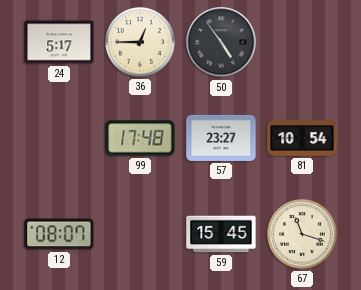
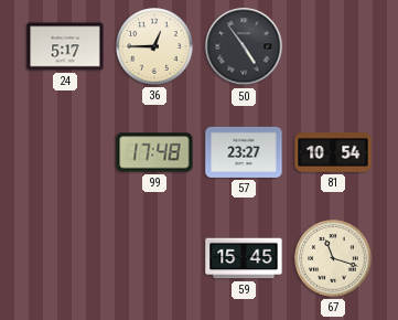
12: 08:07 -> none (59, 234)
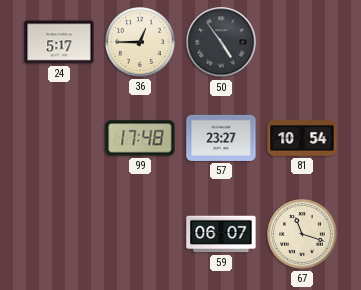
59: 15:45 -> 06:07 (221, 234)
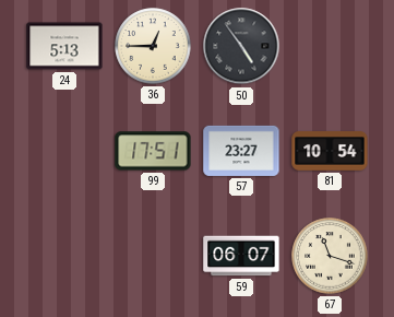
24: 5:17 -> 5:13 (64, 46)
99: 17:48 -> 17:51 (153, 151)
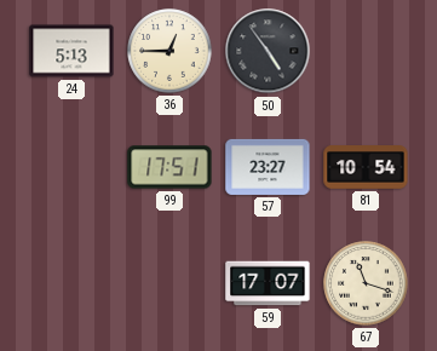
59: 06:07 -> 17:07 (268, 283)
